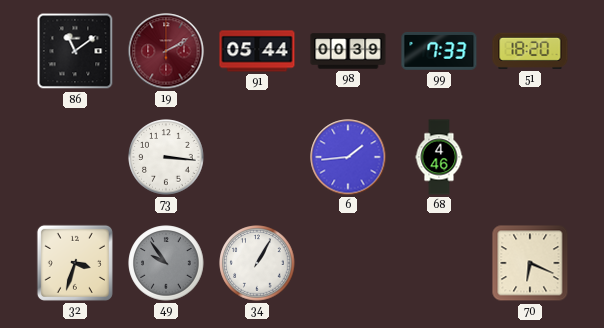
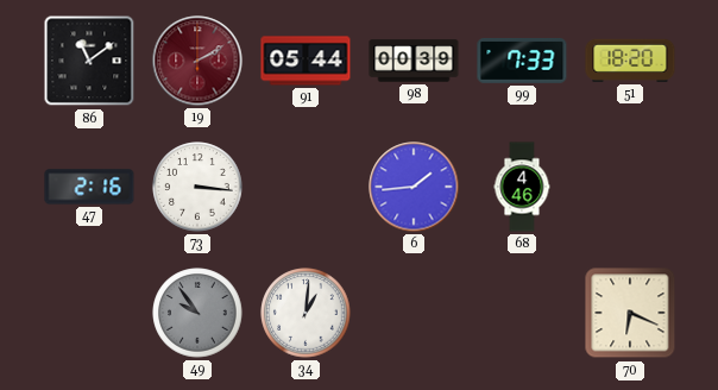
47: none -> 2:16 (89, 187)
32: 3:33 -> none (75, 263)
34: 1:05 -> 1:01 (306, 313)
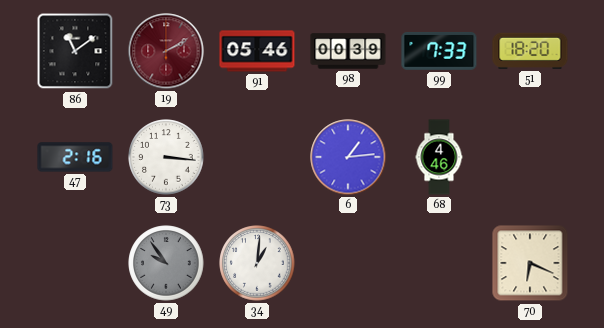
91: 05:44 -> 05:46 (257, 51)
6: 1:44 -> 1:14 (348, 157)
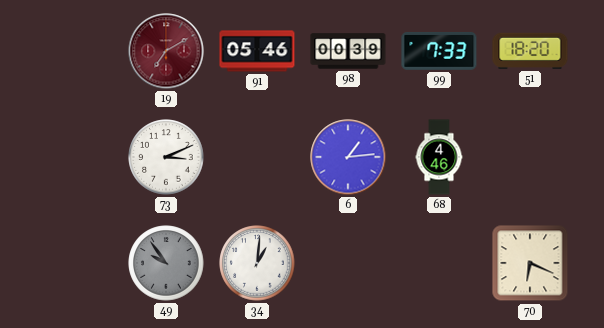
86: 11:09 -> none (75, 51)
19: 2:10 -> 7:10 (166, 51)
47: 2:16 -> none (75, 157)
73: 3:16 -> 3:11 (166, 157)
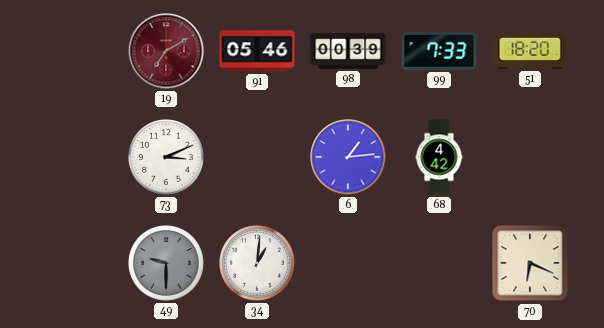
68: 4:46 -> 4:42 (439, 157)
49: 9:54 -> 9:30 (166, 263)
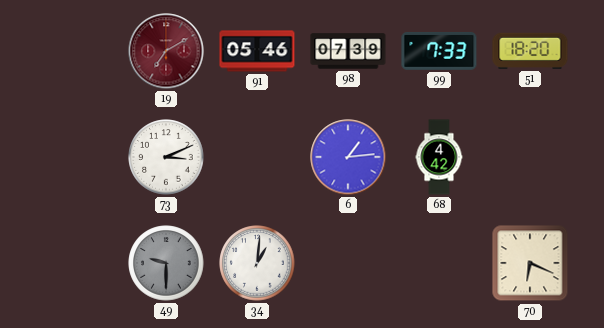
98: 00:39 -> 07:39 (348, 51)
